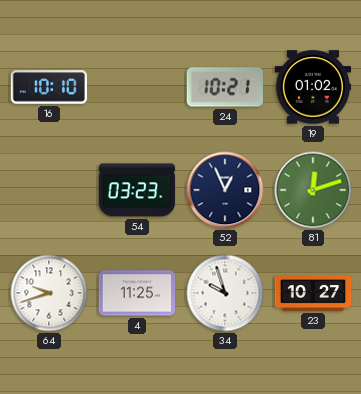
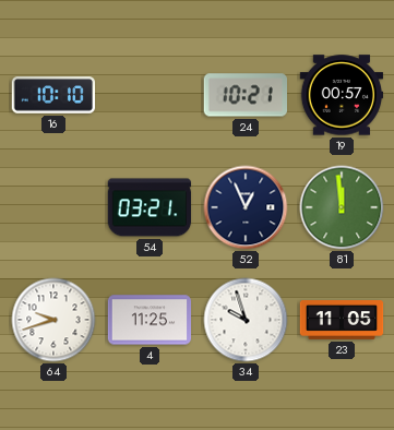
19: 01:02 -> 00:57 (342, 95)
54: 03:23 -> 03:21 (150, 207)
81: 12:12 -> 11:59 (342, 207)
23: 10:27 -> 11:05 (342, 321)
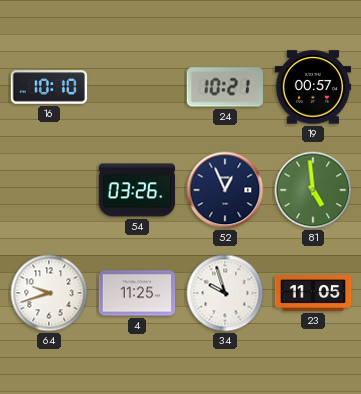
54: 03:21 -> 03:26 (137, 190)
81: 11:59 -> 4:59 (313, 190)
